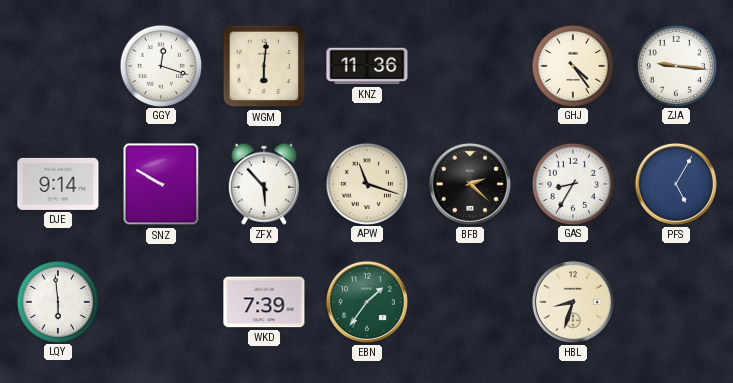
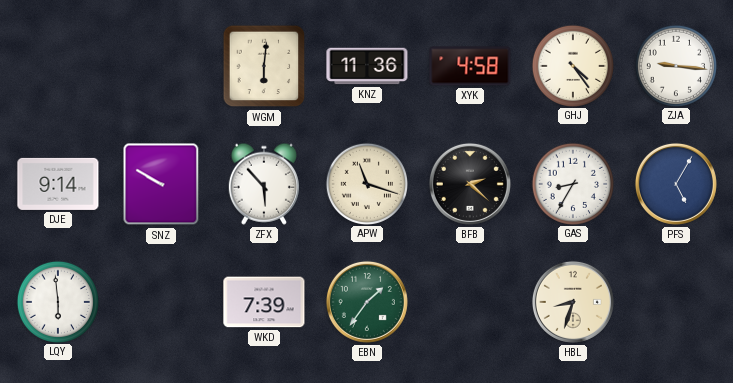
GGY: 12:18 -> none (160, 65)
XYK: none -> 4:58 (470, 66)
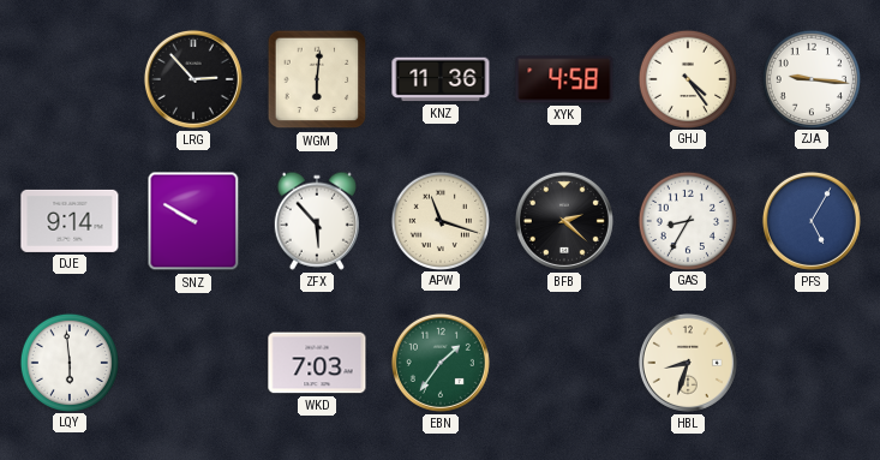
LRG: none -> 2:53 (193, 79)
WKD: 7:39 -> 7:03 (317, 363)
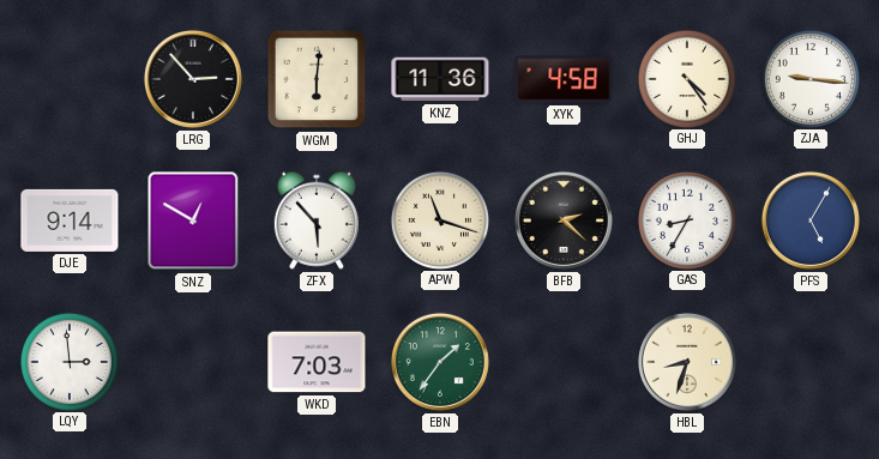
SNZ: 9:50 -> 12:50 (193, 221)
LQY: 5:59 -> 2:59 (68, 361)
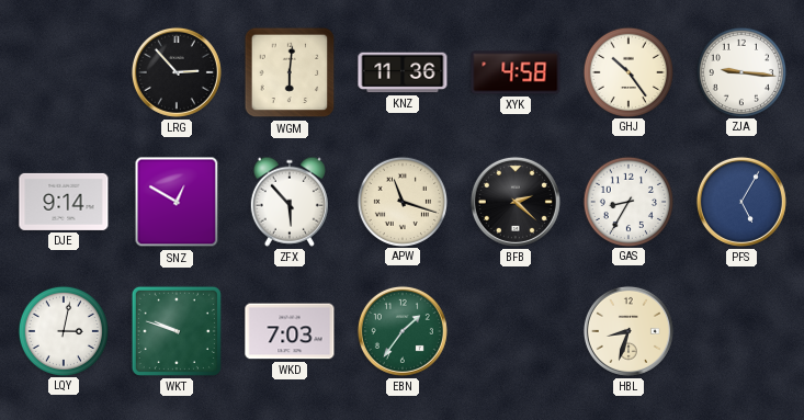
GHJ: 4:24 -> 10:24 (627, 71)
LQY: 2:59 -> 3:02 (63, 330)
WKT: none -> 9:48 (177, 331)
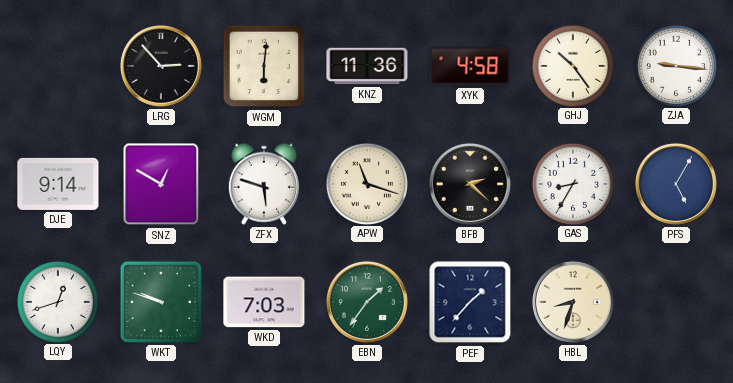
ZFX: 5:53 -> 5:48 (264, 184)
LQY: 3:02 -> 12:42 (57, 301)
PEF: none -> 1:37 (470, 302)
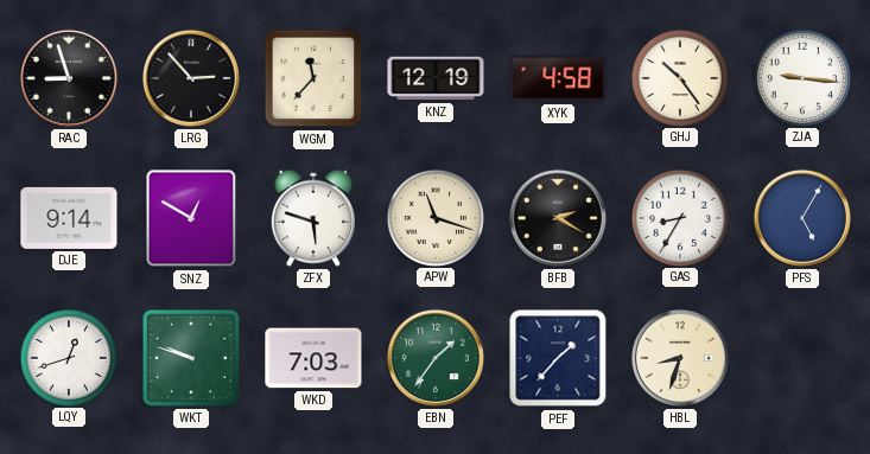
RAC: none -> 8:57 (69, 78)
WGM: 6:01 -> 11:37 (313, 78)
KNZ: 11:36 -> 12:19 (436, 78)
BFB: 2:22 -> 2:20 (558, 218)
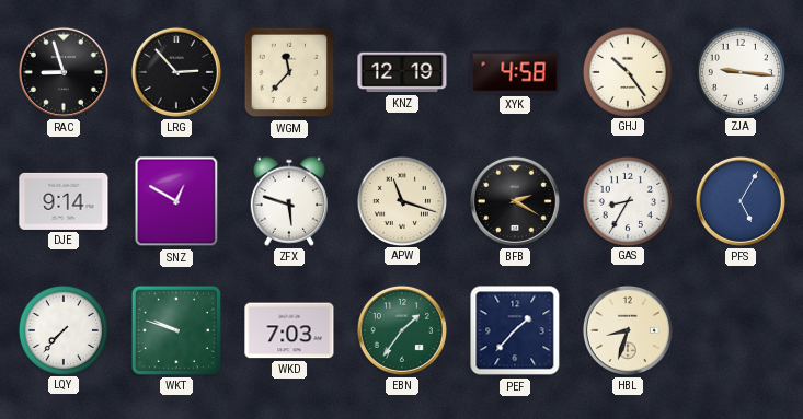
LQY: 12:42 -> 7:37 (62, 329)
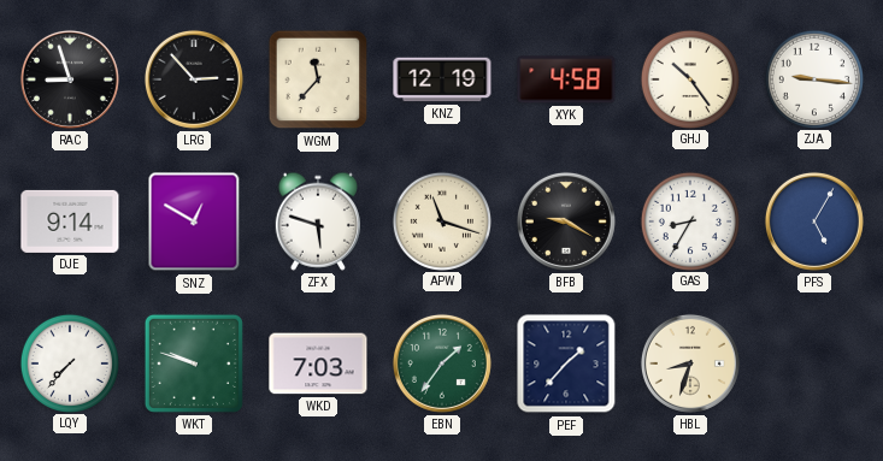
BFB: 2:20 -> 9:20 (566, 221)
